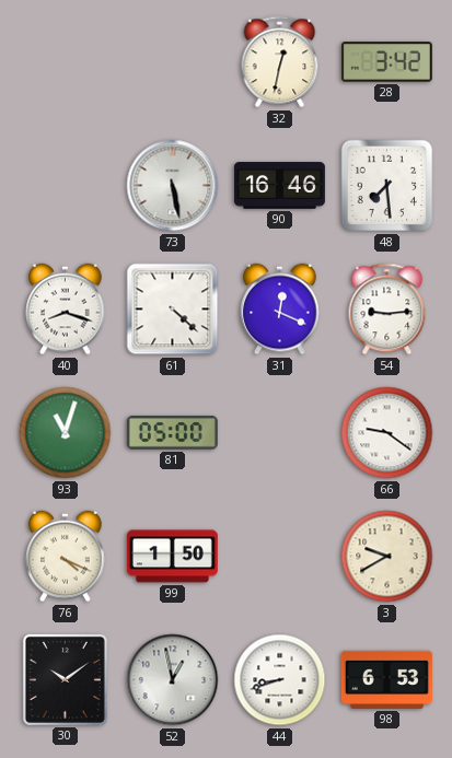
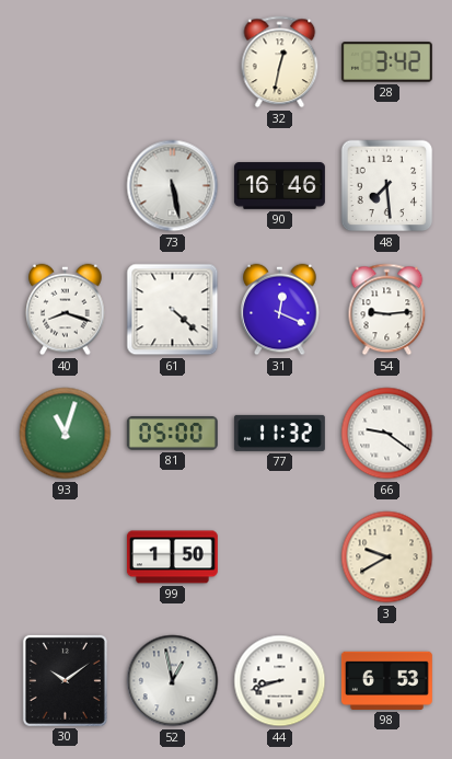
77: none -> 11:32 (279, 433)
76: 4:19 -> none (66, 557)
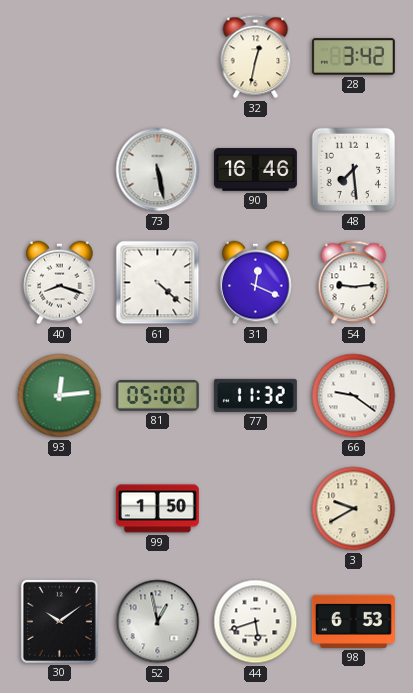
93: 11:03 -> 12:14 (60, 396)
44: 8:42 -> 5:42 (256, 622)
